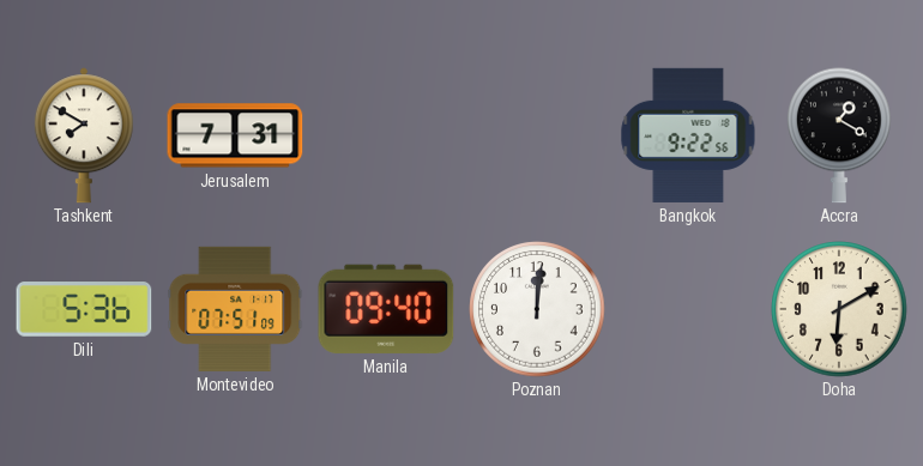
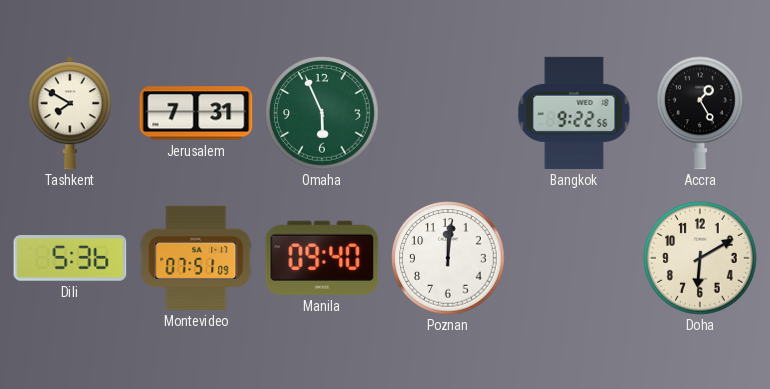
Omaha: none -> 5:56 (322, 113)
Accra: 1:20 -> 1:25 (701, 113)
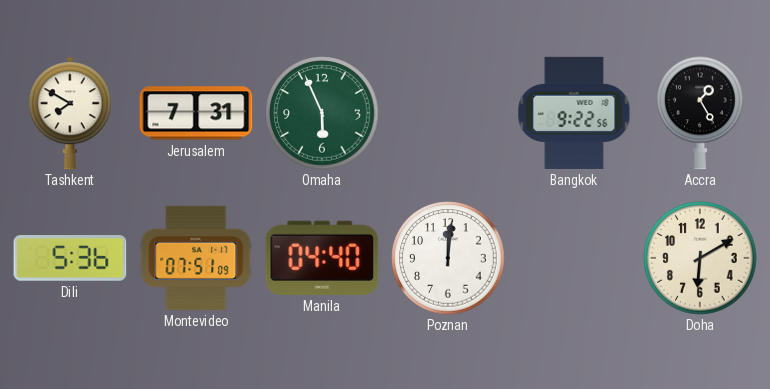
Manila: 09:40 -> 04:40 (322, 258)
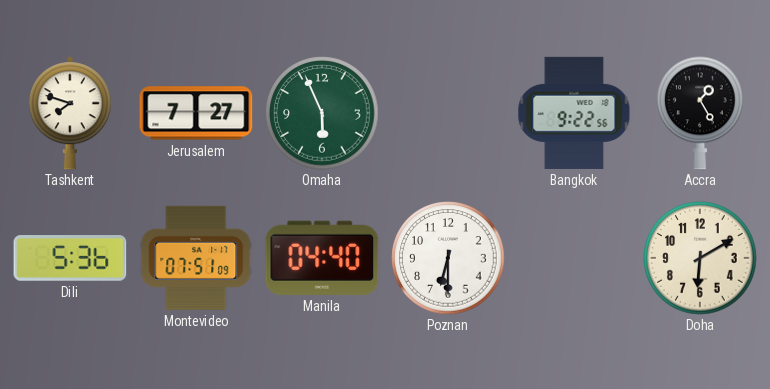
Tashkent: 7:50 -> 7:48 (70, 113)
Jerusalem: 7:31 -> 7:27 (196, 113)
Poznan: 12:01 -> 6:30 (448, 258)
